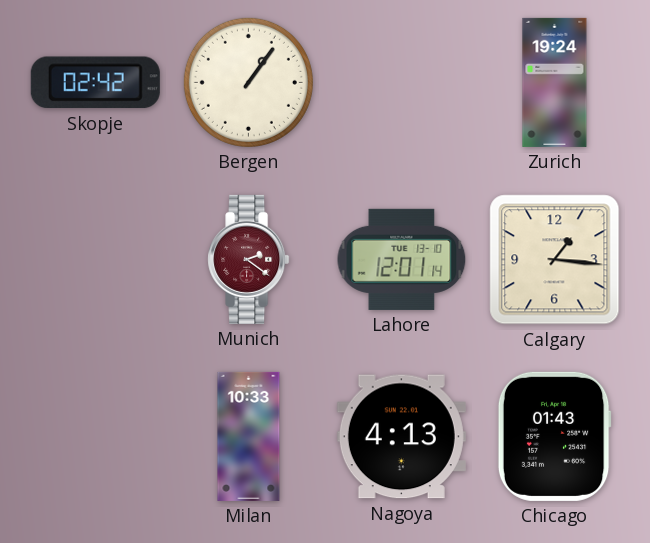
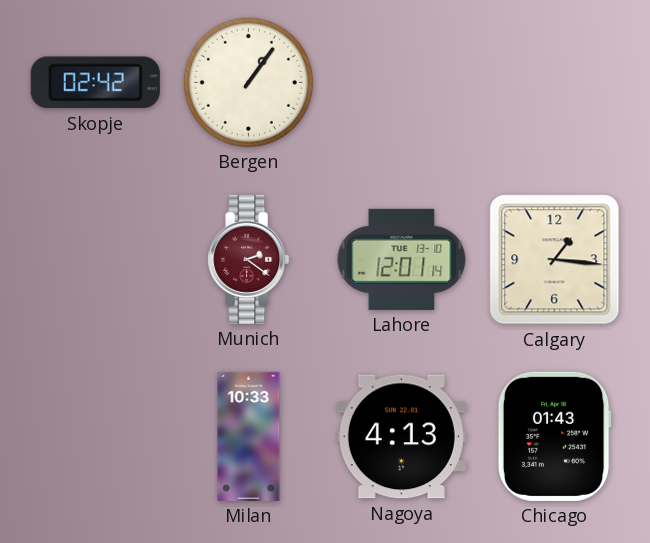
Zurich: 19:24 -> none (555, 82)
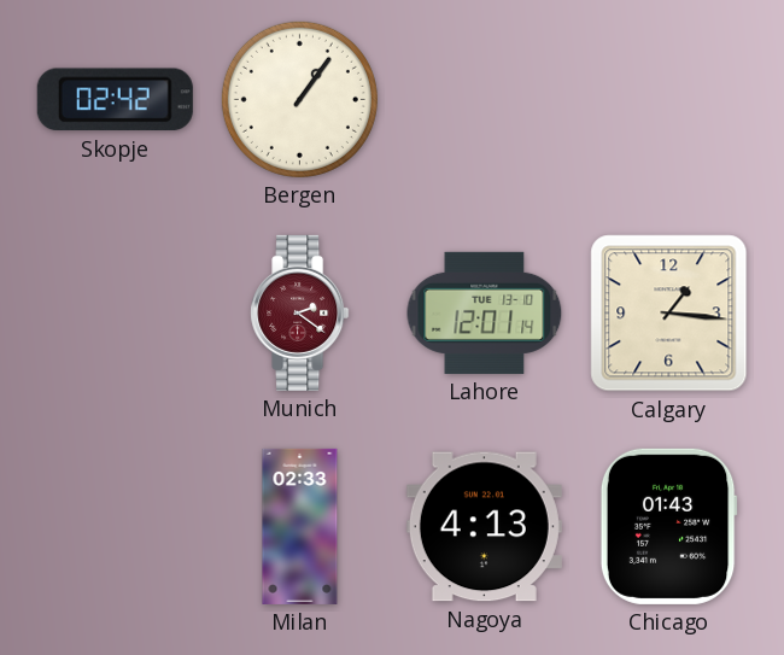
Milan: 10:33 -> 02:33 (300, 526)
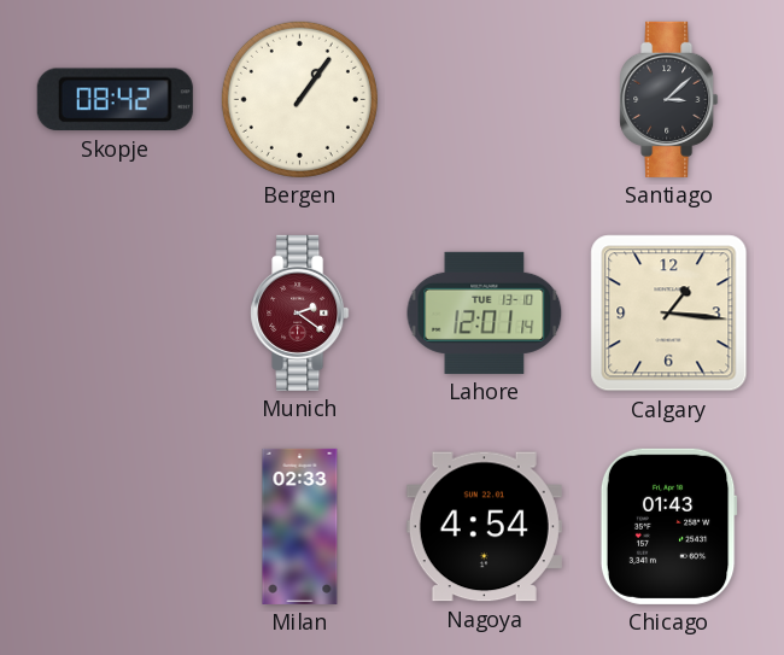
Skopje: 02:42 -> 08:42 (115, 100)
Santiago: none -> 3:08 (669, 99)
Nagoya: 4:13 -> 4:54 (484, 527)
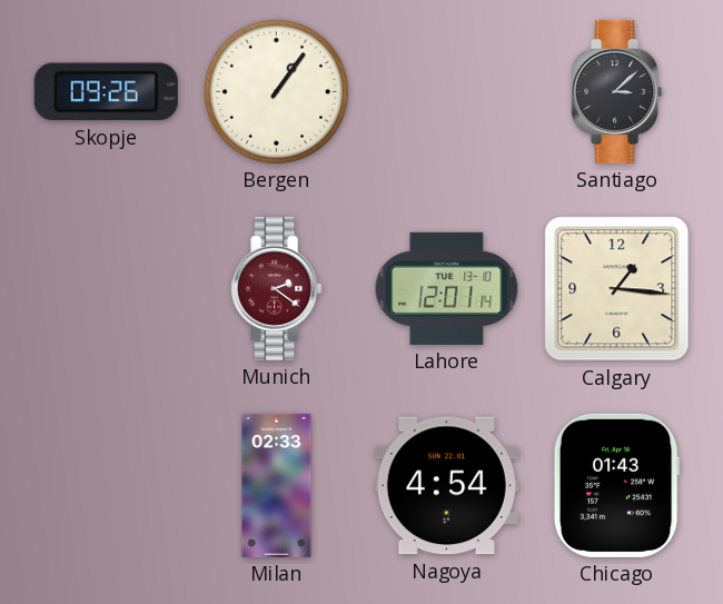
Skopje: 08:42 -> 09:26 (106, 92)
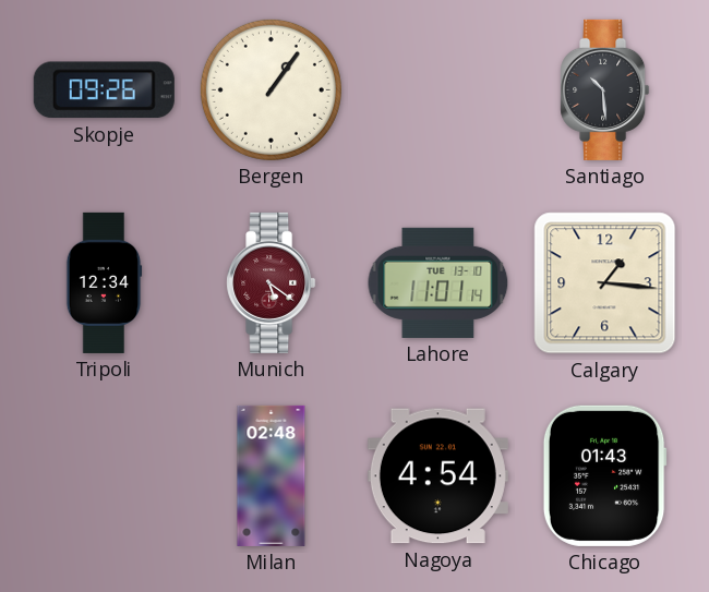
Santiago: 3:08 -> 10:29 (605, 89)
Tripoli: none -> 12:34 (104, 282)
Munich: 2:21 -> 5:21 (272, 282)
Lahore: 12:01 -> 11:01 (438, 282)
Milan: 02:33 -> 02:48 (272, 475)
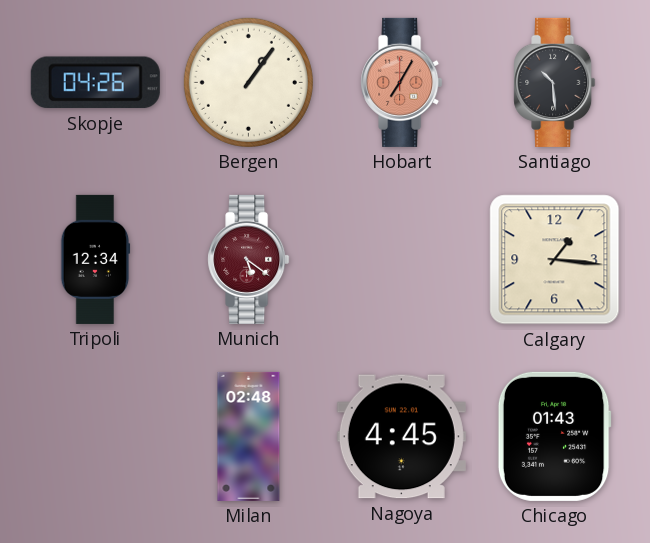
Skopje: 09:26 -> 04:26 (95, 83)
Hobart: none -> 7:05 (402, 82)
Lahore: 11:01 -> none (438, 282)
Nagoya: 4:54 -> 4:45 (401, 437)
